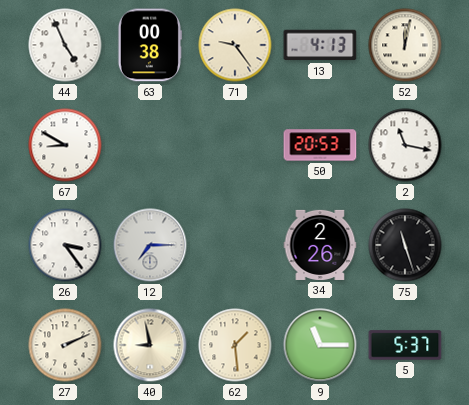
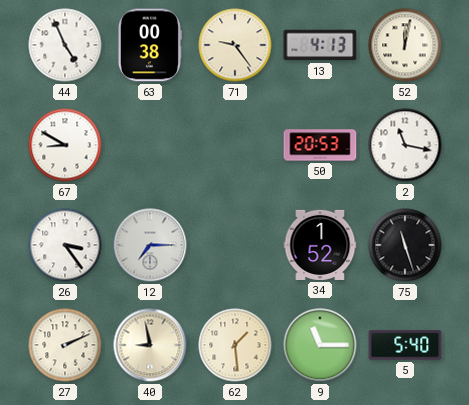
34: 2:26 -> 1:52 (320, 245)
5: 5:37 -> 5:40 (405, 345)
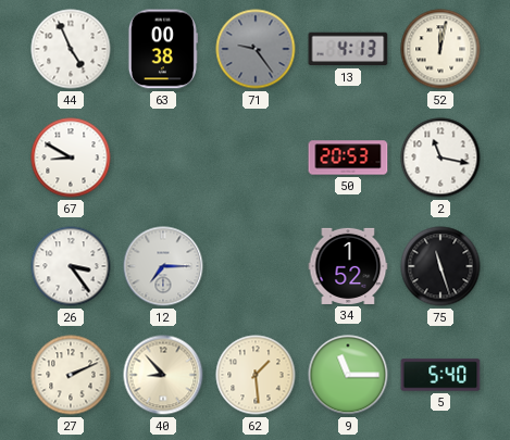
71 dial: cream -> grey (256, 49)
40: 8:58 -> 8:53 (163, 375)
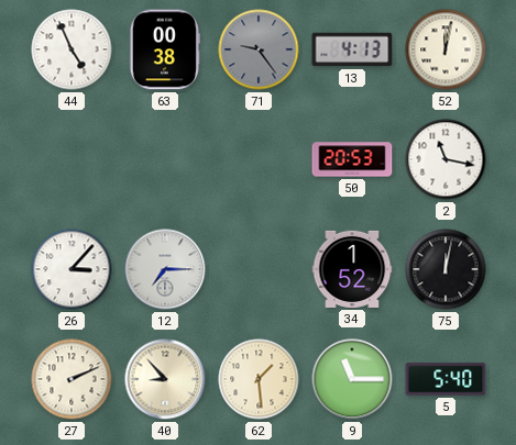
67: 8:50 -> none (71, 158)
26: 3:24 -> 3:07 (72, 269)
75: 11:27 -> 12:02 (446, 269)
